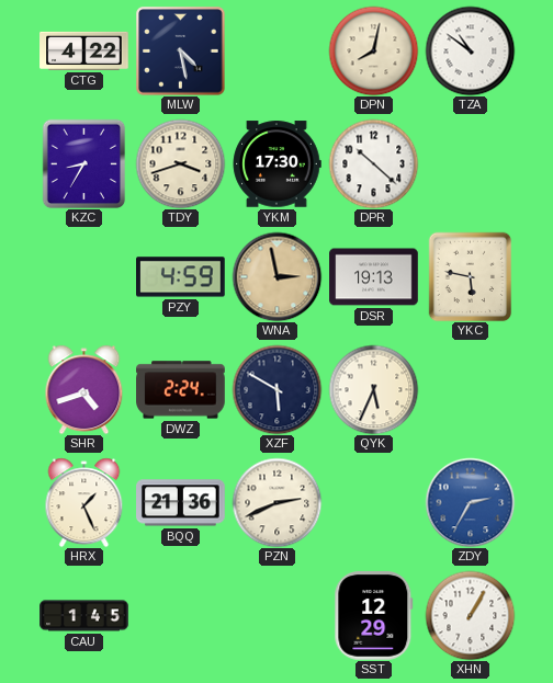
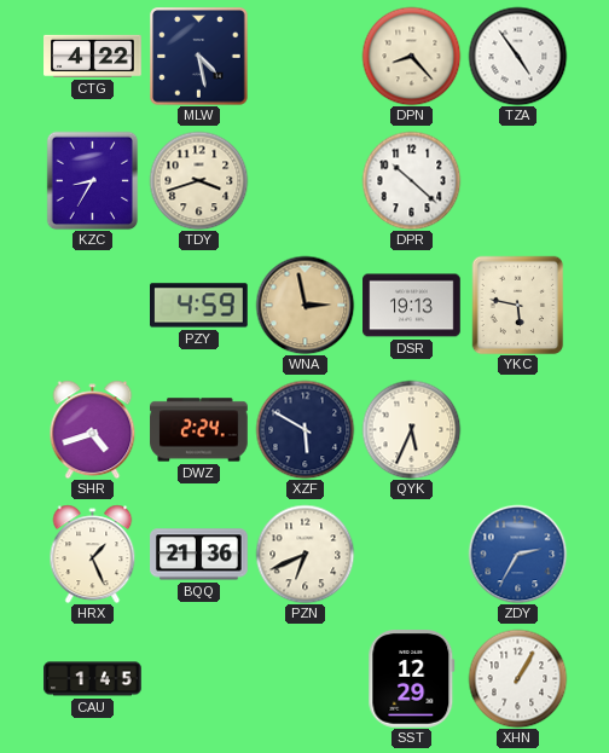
DPN: 8:02 -> 8:23 (411, 56)
TZA: 10:51 -> 4:54 (517, 56)
YKM: 17:30 -> none (276, 164)
PZN: 2:41 -> 6:41 (304, 554)
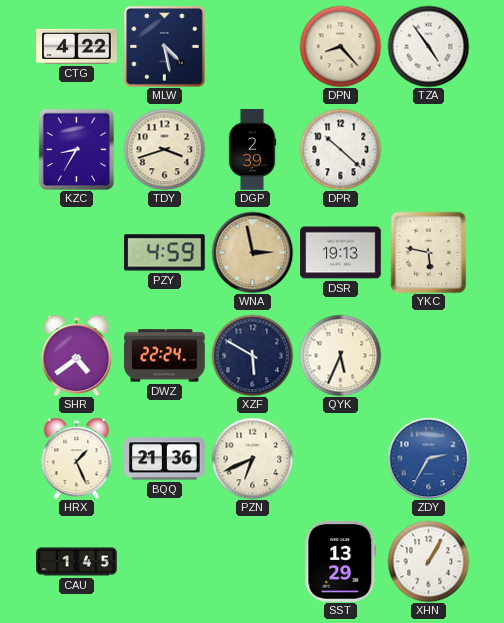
DGP: none -> 2:39 (252, 150)
SHR: 4:42 -> 4:39 (77, 355)
DWZ: 2:24 -> 22:24 (165, 356)
SST: 12:29 -> 13:29 (341, 562)
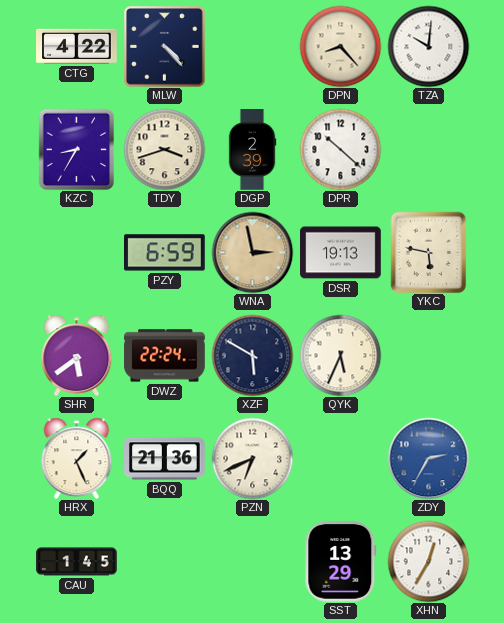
MLW: 4:28 -> 4:23 (164, 46)
TZA: 4:54 -> 10:01 (428, 46)
PZY: 4:59 -> 6:59 (165, 253)
SHR: 4:39 -> 5:39 (77, 355)
XHN: 1:05 -> 12:35 (428, 561)
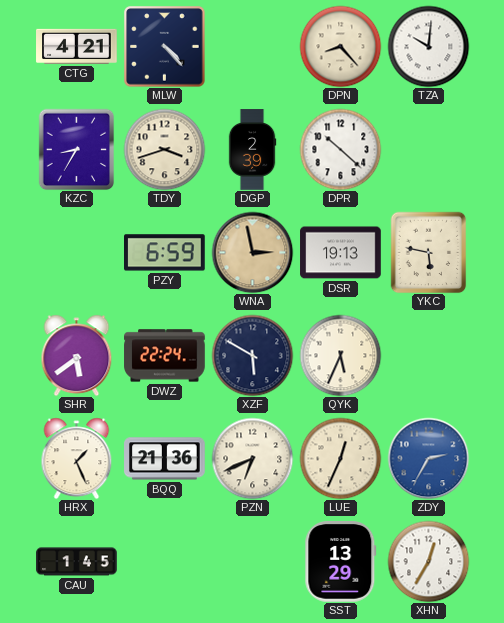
CTG: 4:22 -> 4:21 (77, 46)
LUE: none -> 12:34 (340, 458)
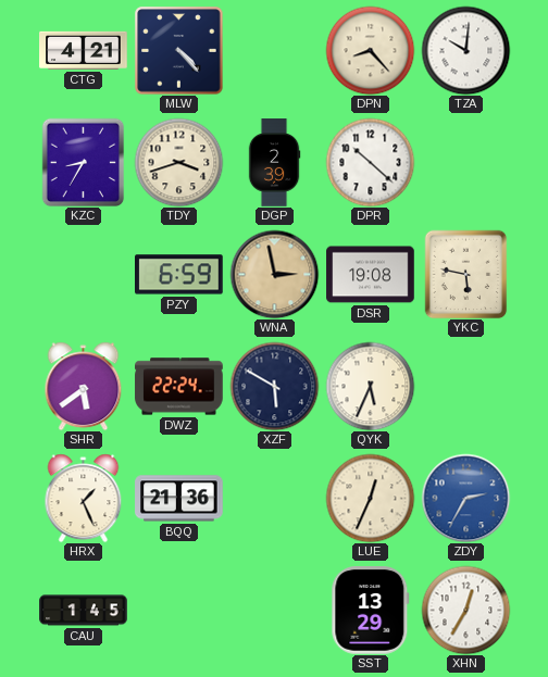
DSR: 19:13 -> 19:08 (371, 275)
PZN: 6:41 -> none (252, 458)
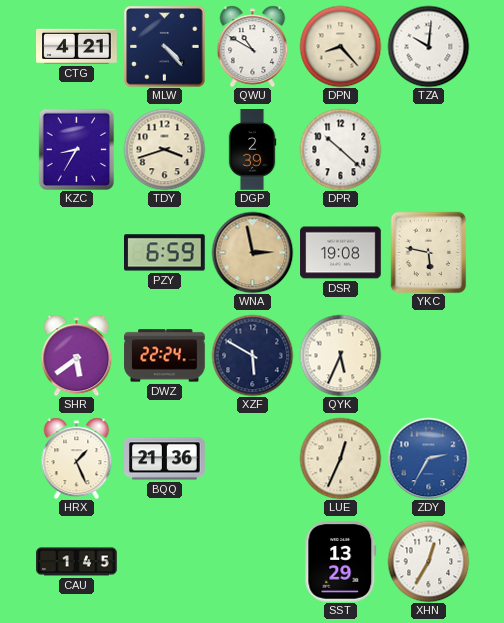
QWU: none -> 10:50 (253, 46)
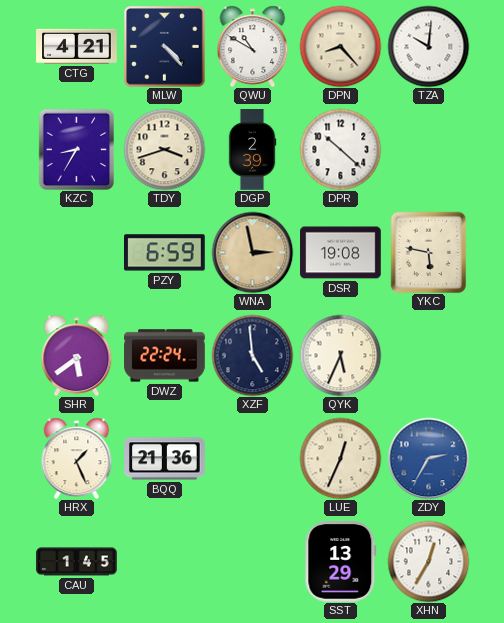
XZF: 5:50 -> 4:59 (252, 355)
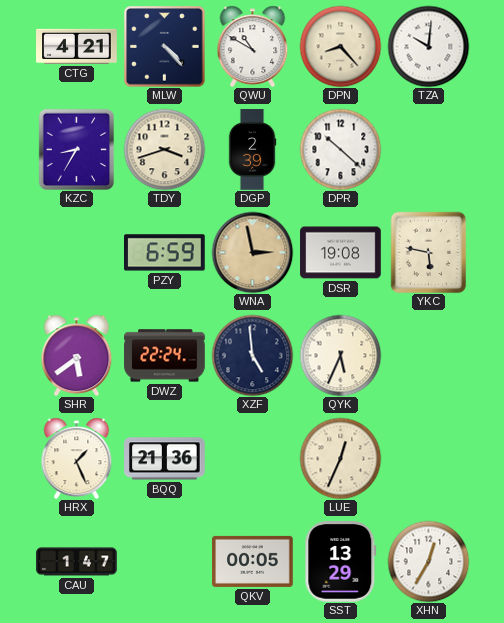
ZDY: 2:35 -> none (428, 458)
CAU: 1:45 -> 1:47 (77, 562)
QKV: none -> 00:05 (253, 561)
